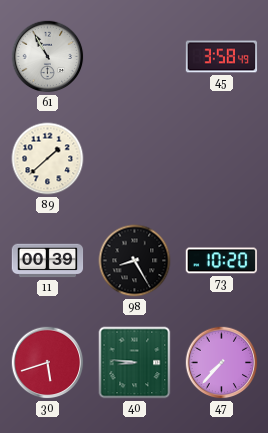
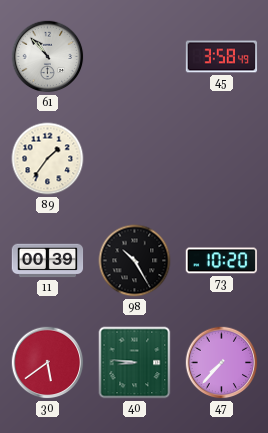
61: 10:55 -> 10:53 (48, 57)
89: 1:38 -> 1:36 (48, 159)
98: 8:25 -> 10:25 (135, 261)
30: 5:42 -> 5:39 (48, 363)
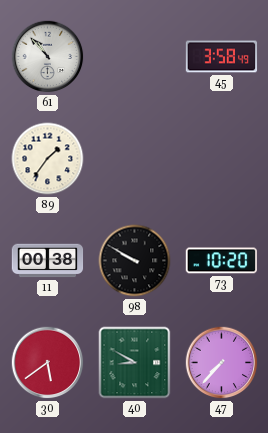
11: 00:39 -> 00:38 (48, 261)
98: 10:25 -> 9:50 (135, 261)
40: 8:46 -> 8:50 (135, 363)
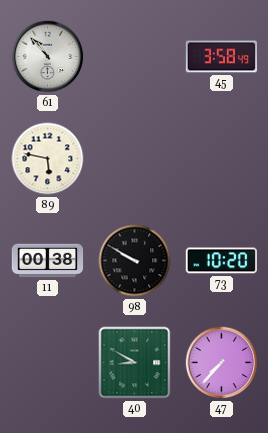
89: 1:36 -> 5:47 (48, 159)
30: 5:39 -> none (48, 363)
